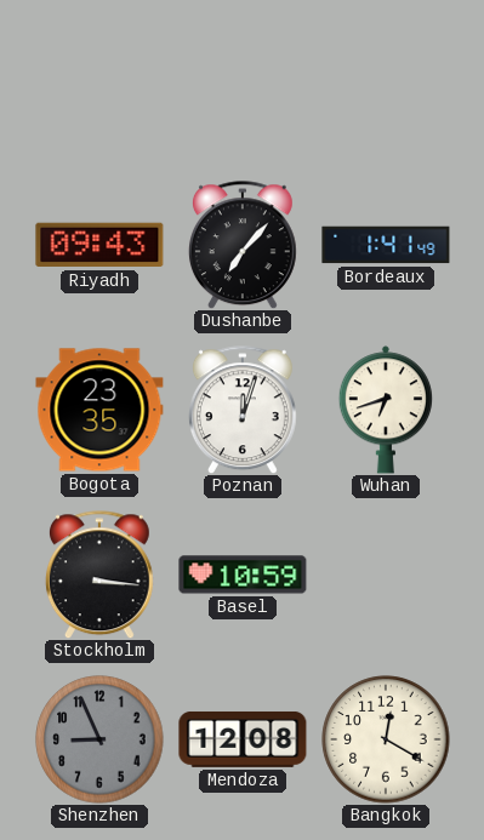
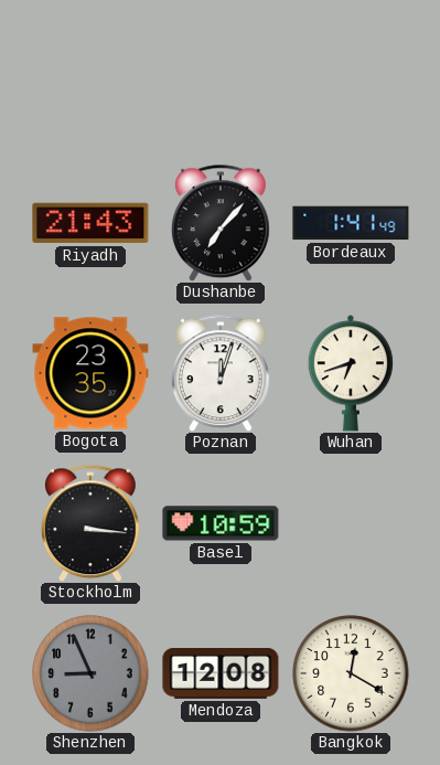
Riyadh: 09:43 -> 21:43 (90, 223)
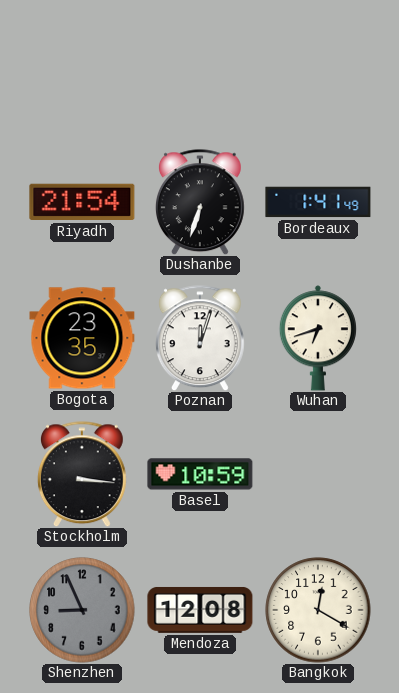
Riyadh: 21:43 -> 21:54 (82, 202)
Dushanbe: 7:07 -> 6:33 (200, 202)
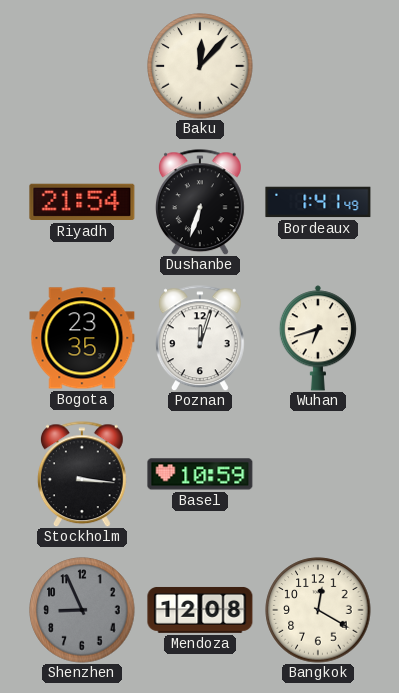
Baku: none -> 12:07 (200, 66)
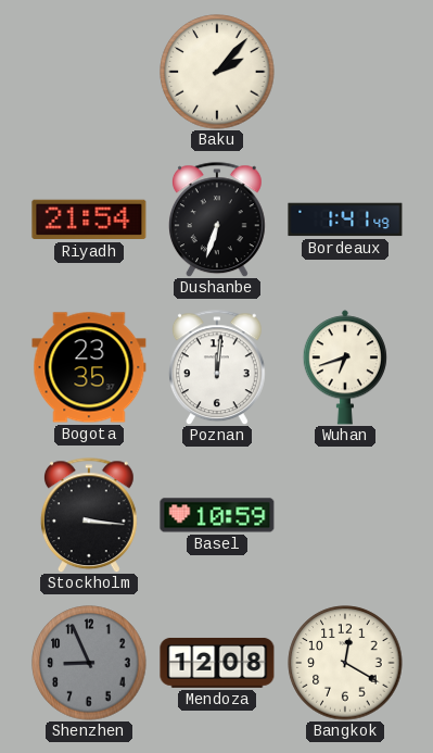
Baku: 12:07 -> 2:07 (217, 72)
Poznan: 12:03 -> 12:01 (217, 367)
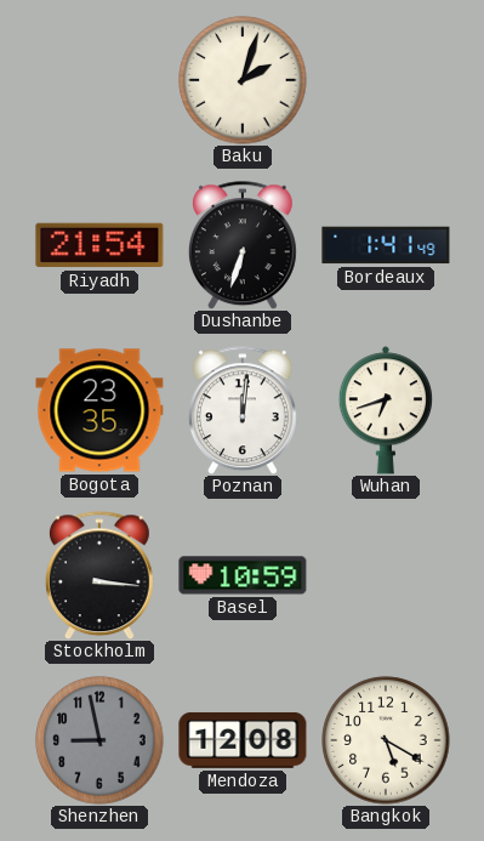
Baku: 2:07 -> 2:03 (243, 80)
Shenzhen: 8:56 -> 8:58 (99, 740)
Bangkok: 12:20 -> 5:20 (386, 740)
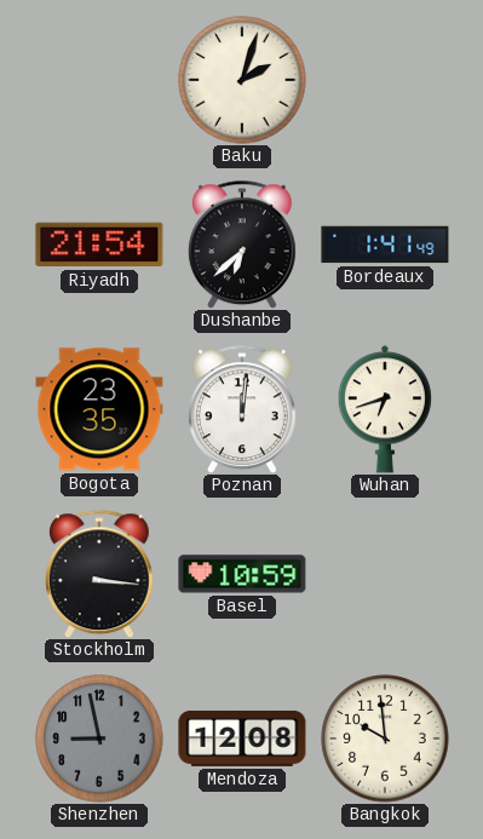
Dushanbe: 6:33 -> 6:38 (242, 245)
Bangkok: 5:20 -> 9:59 (385, 739)
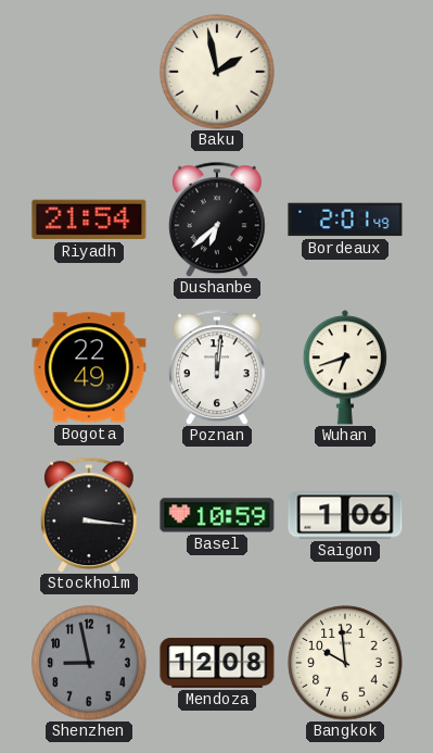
Baku: 2:03 -> 1:58 (217, 72)
Bordeaux: 1:41 -> 2:01 (345, 219)
Bogota: 23:35 -> 22:49 (89, 367)
Saigon: none -> 1:06 (345, 515)
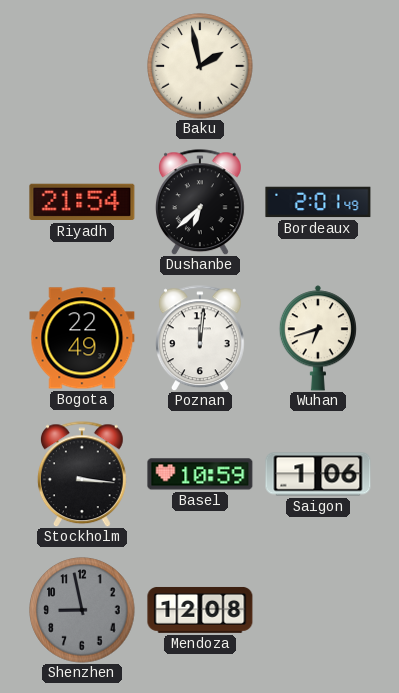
Bangkok: 9:59 -> none (345, 663)
